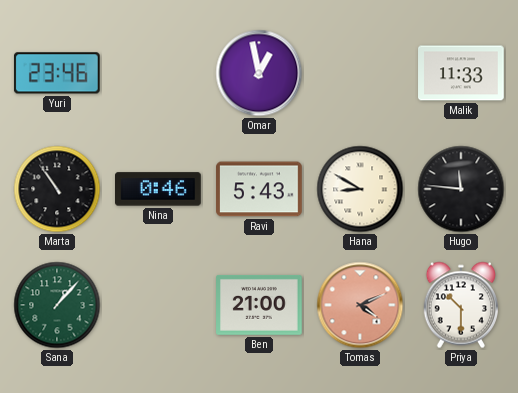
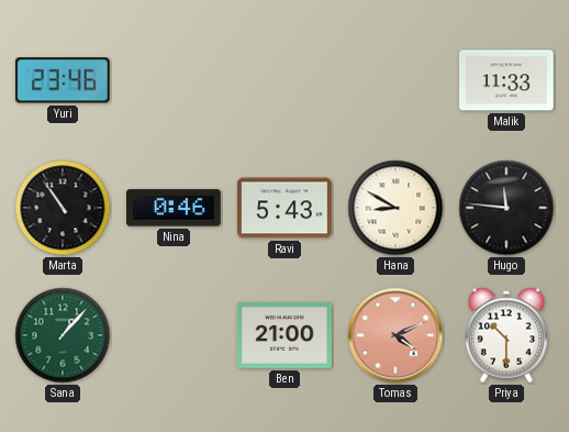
Omar: 12:58 -> none (259, 73)
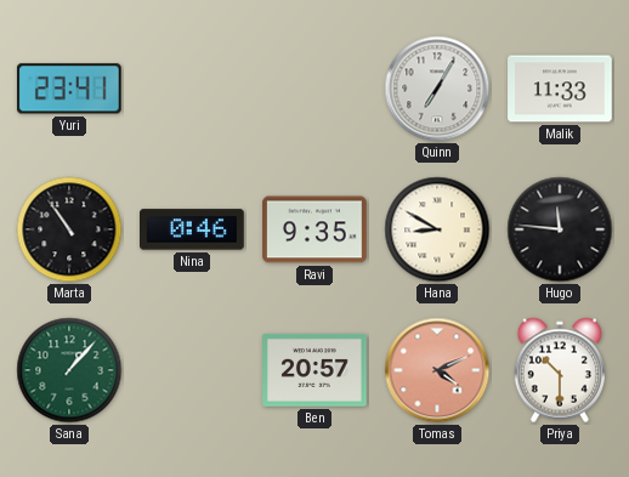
Yuri: 23:46 -> 23:41 (69, 89)
Quinn: none -> 7:05 (437, 89)
Ravi: 5:43 -> 9:35 (314, 229)
Ben: 21:00 -> 20:57 (314, 370)
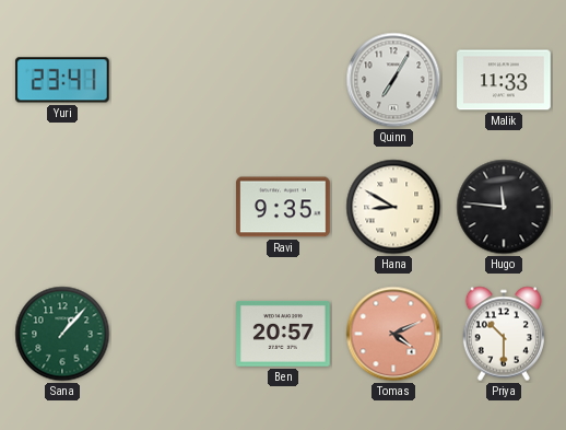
Marta: 10:54 -> none (69, 229)
Nina: 0:46 -> none (193, 229)
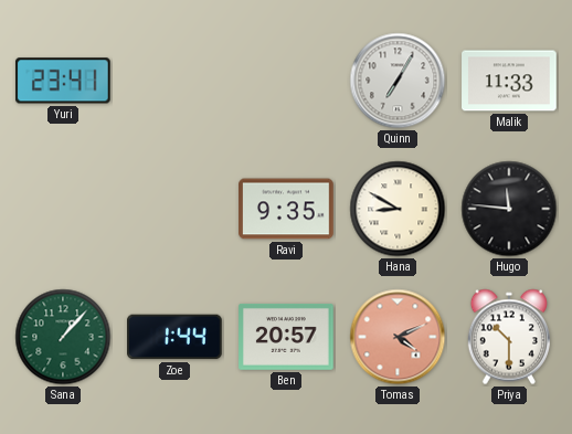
Zoe: none -> 1:44 (176, 337)
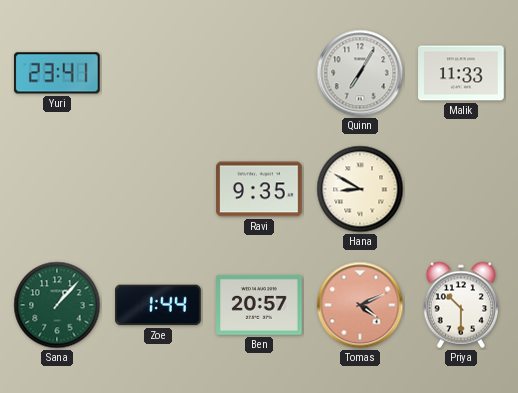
Hugo: 11:46 -> none (509, 209)
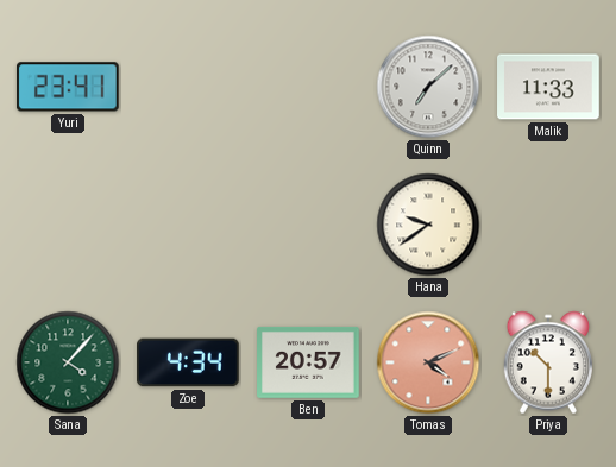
Quinn: 7:05 -> 7:08 (428, 87)
Ravi: 9:35 -> none (259, 189)
Hana: 8:50 -> 9:39 (428, 225)
Sana: 1:07 -> 4:07 (68, 362)
Zoe: 1:44 -> 4:34 (189, 362)
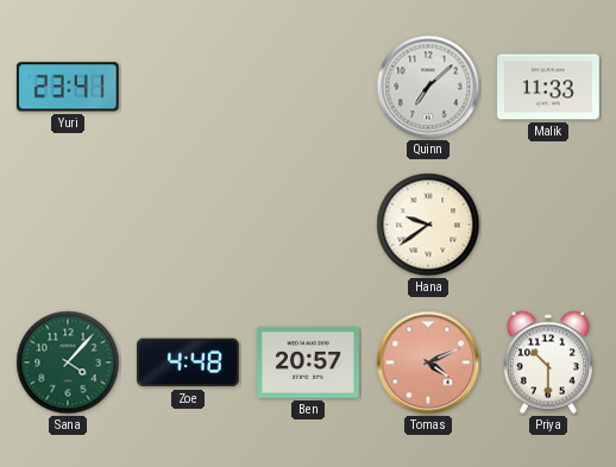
Zoe: 4:34 -> 4:48 (189, 362)
